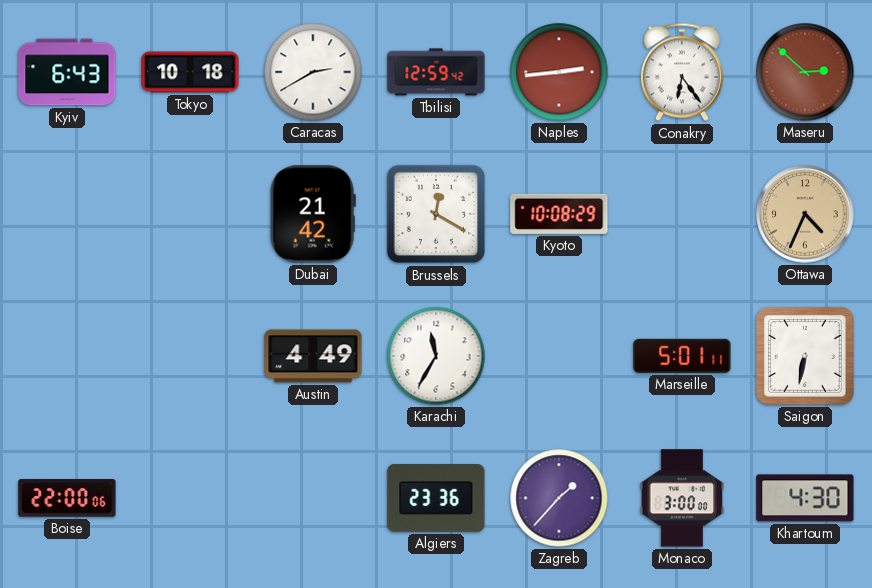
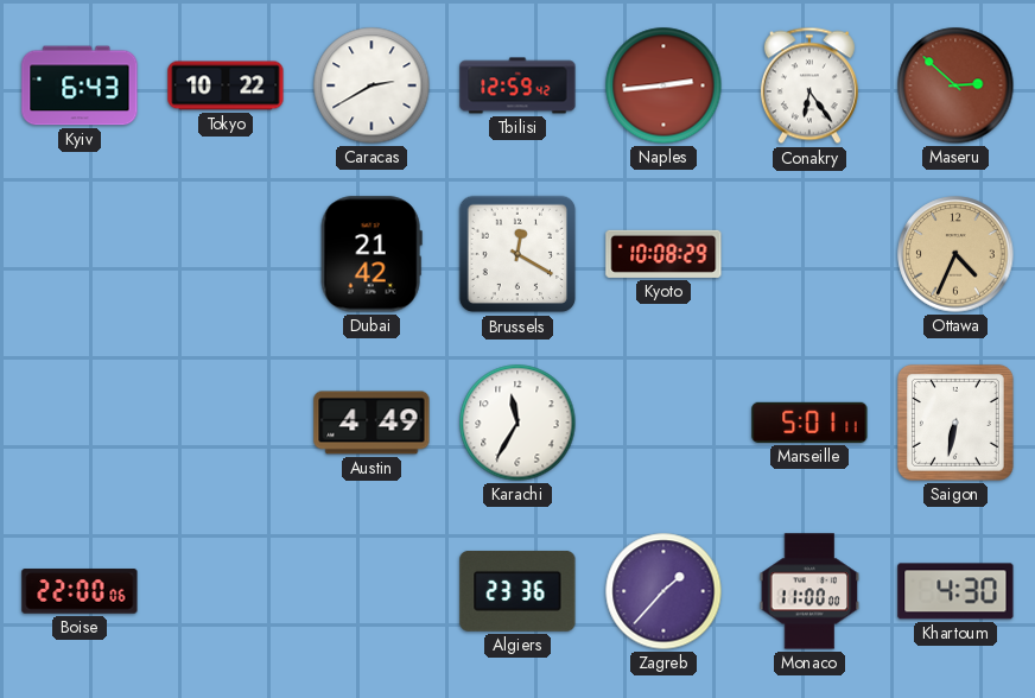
Tokyo: 10:18 -> 10:22 (226, 85)
Monaco: 3:00 -> 11:00 (809, 591)
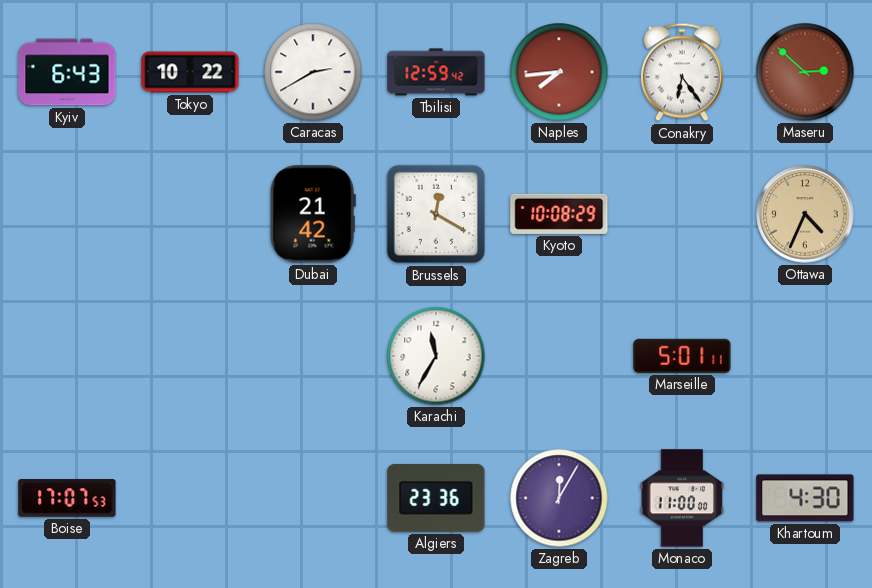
Naples: 2:44 -> 7:44 (559, 72)
Austin: 4:49 -> none (372, 423)
Saigon: 6:32 -> none (955, 423)
Boise: 22:00 -> 17:07 (67, 498)
Zagreb: 1:37 -> 12:05 (559, 498)
